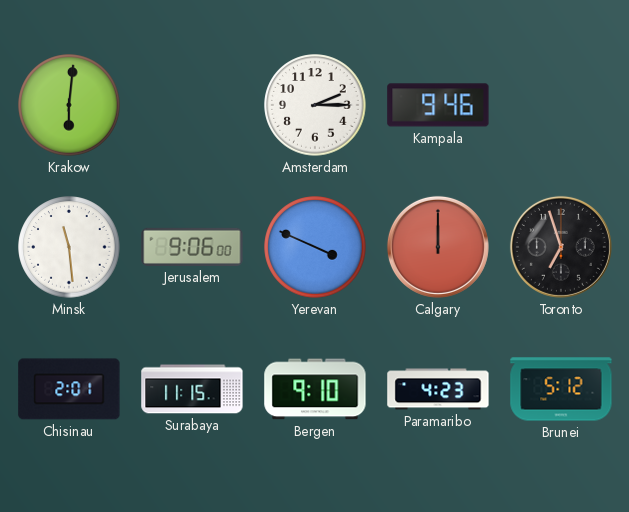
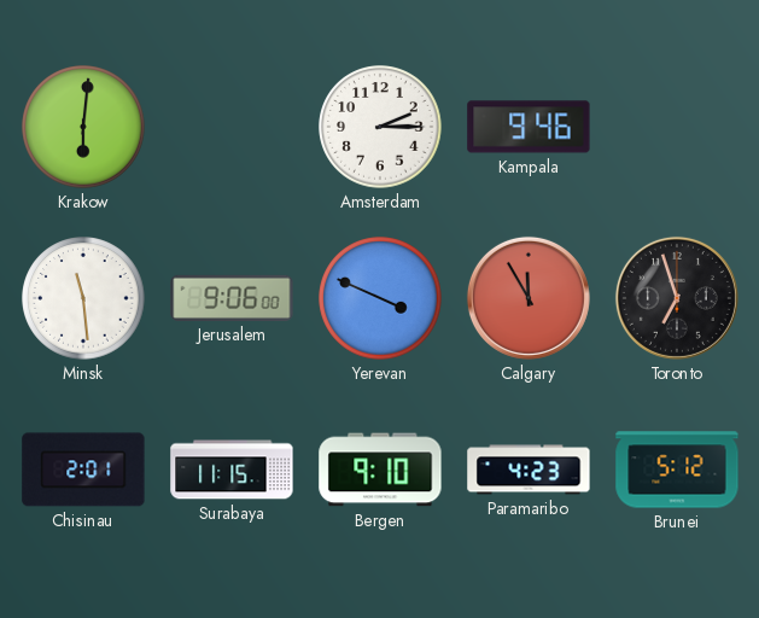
Calgary: 12:00 -> 11:55 (529, 298)
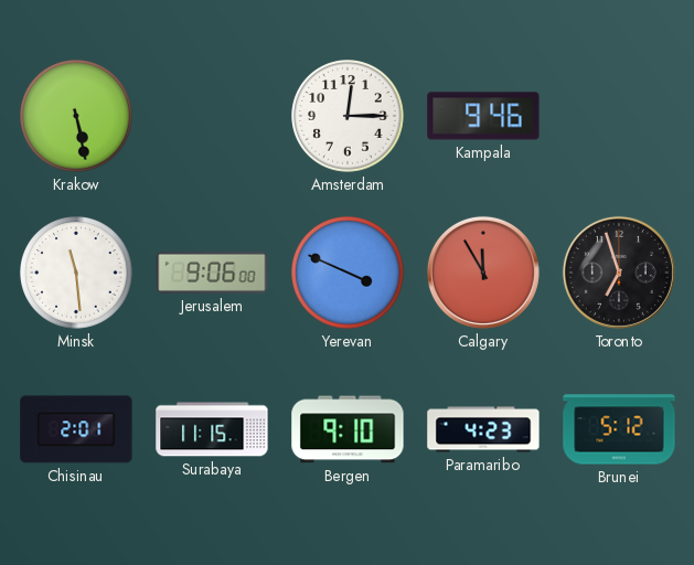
Krakow: 6:01 -> 5:28 (76, 116)
Amsterdam: 2:15 -> 12:15 (348, 116)
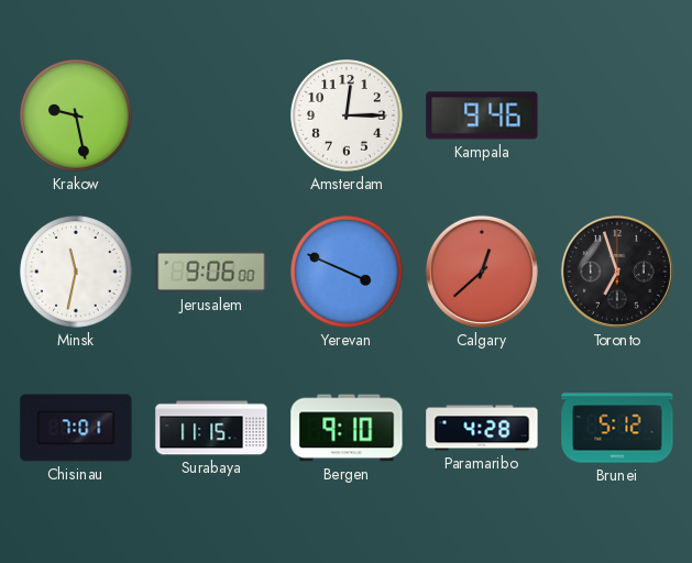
Krakow: 5:28 -> 9:28 (76, 115)
Minsk: 11:29 -> 11:32 (76, 272)
Calgary: 11:55 -> 12:38 (482, 272)
Chisinau: 2:01 -> 7:01 (76, 428)
Paramaribo: 4:23 -> 4:28 (482, 428)
